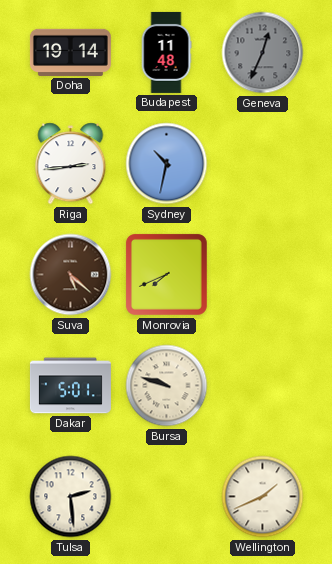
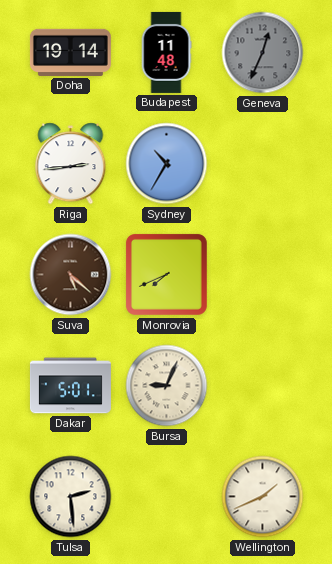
Sydney: 10:32 -> 10:35 (167, 164)
Bursa: 9:48 -> 9:04 (167, 386)
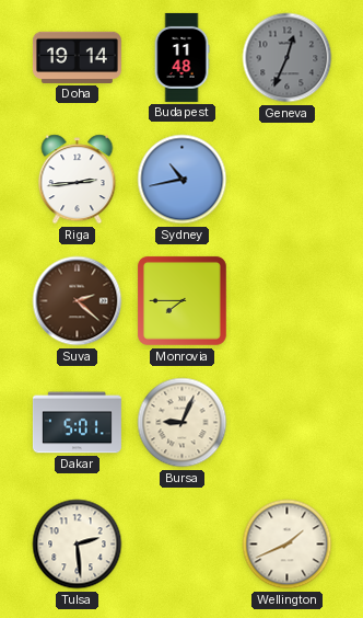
Sydney: 10:35 -> 10:43 (183, 180)
Suva: 5:22 -> 2:22 (78, 301)
Monrovia: 7:41 -> 7:45 (181, 300)
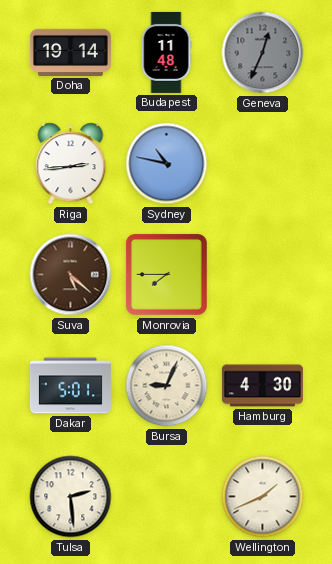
Sydney: 10:43 -> 10:47 (167, 164)
Suva: 2:22 -> 5:22 (71, 275)
Hamburg: none -> 4:30 (262, 386)
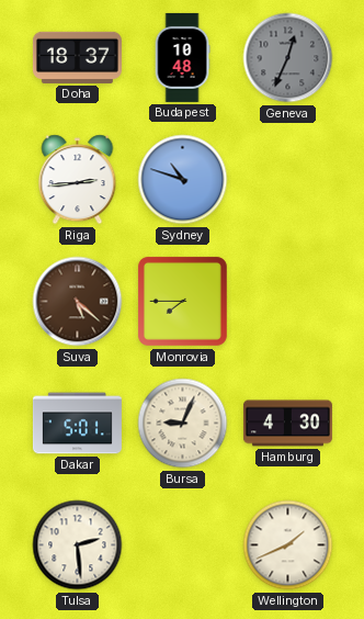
Doha: 19:14 -> 18:37 (77, 57)
Budapest: 11:48 -> 10:48 (182, 57)
Sydney: 10:47 -> 10:48 (183, 180)
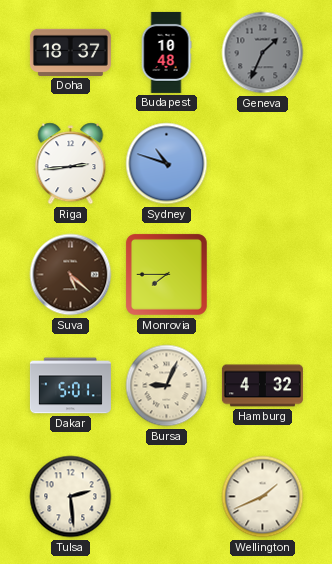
Geneva: 12:34 -> 1:34 (263, 53)
Hamburg: 4:30 -> 4:32 (262, 386)
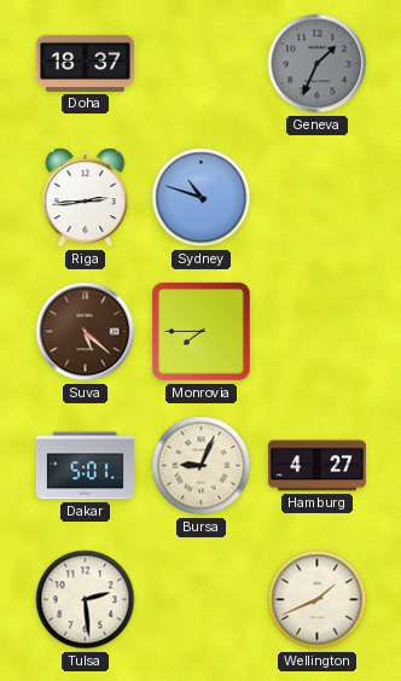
Budapest: 10:48 -> none (166, 52)
Hamburg: 4:32 -> 4:27 (316, 466)
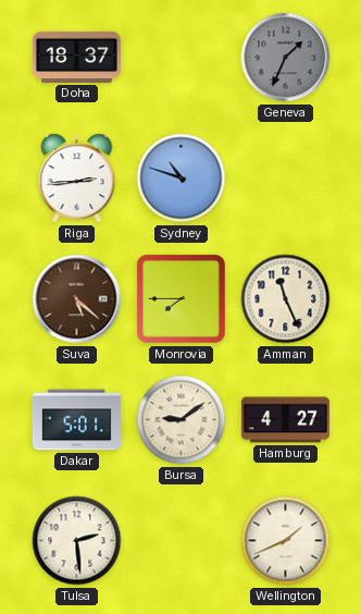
Amman: none -> 11:26 (286, 299)
Bursa: 9:04 -> 9:09 (182, 420)
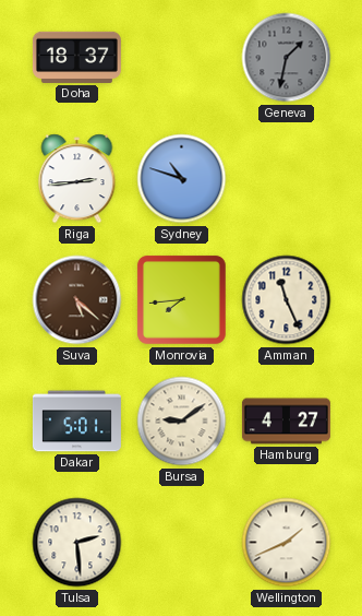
Geneva: 1:34 -> 1:32 (287, 58)
Monrovia: 7:45 -> 7:44 (181, 299)
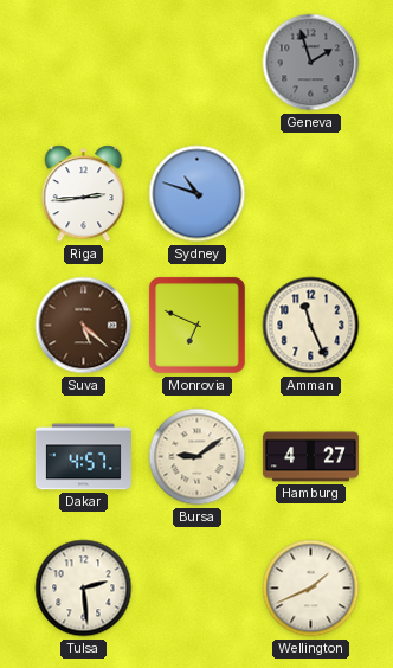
Doha: 18:37 -> none (76, 57)
Geneva: 1:32 -> 1:57 (311, 63)
Monrovia: 7:44 -> 6:49 (196, 325)
Dakar: 5:01 -> 4:57 (83, 457)
